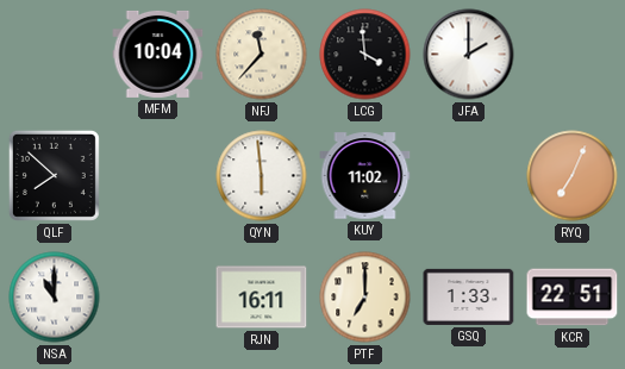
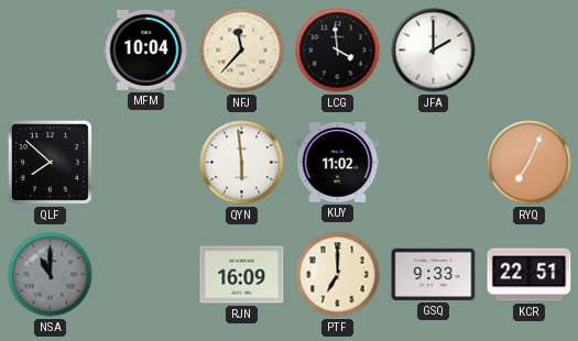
NSA dial: white -> grey (51, 275)
RJN: 16:11 -> 16:09 (242, 275)
GSQ: 1:33 -> 9:33 (434, 274)
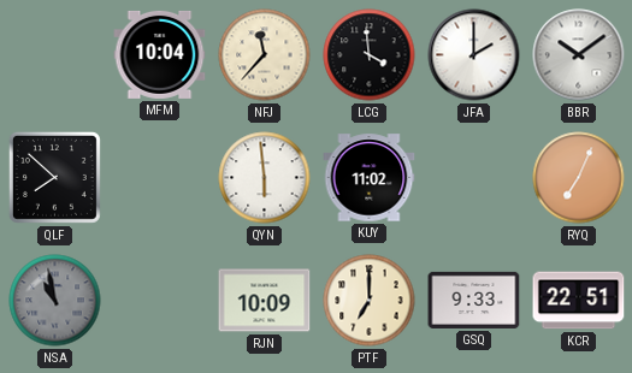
BBR: none -> 10:09 (579, 55)
NSA: 11:00 -> 10:58 (55, 301)
RJN: 16:09 -> 10:09 (265, 301)
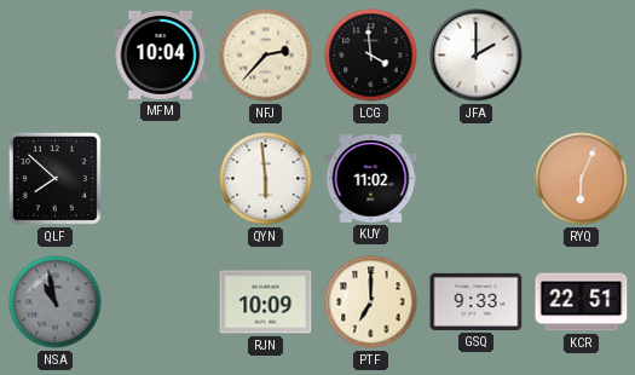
NFJ: 11:37 -> 2:37 (266, 56)
BBR: 10:09 -> none (579, 55)
RYQ: 7:04 -> 6:04 (582, 179)
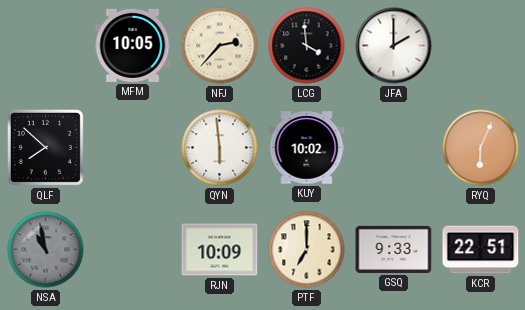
MFM: 10:04 -> 10:05 (133, 45)
KUY: 11:02 -> 10:02 (307, 148)
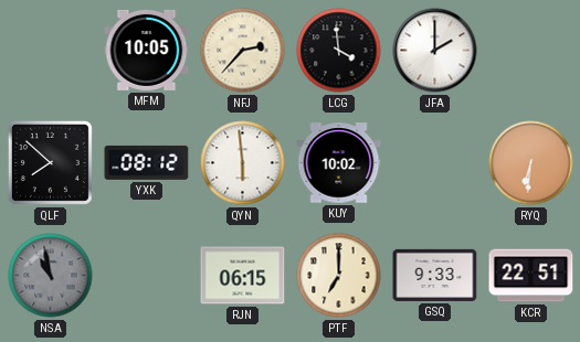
YXK: none -> 08:12 (147, 162)
RYQ: 6:04 -> 6:31 (531, 163)
RJN: 10:09 -> 06:15 (243, 276)
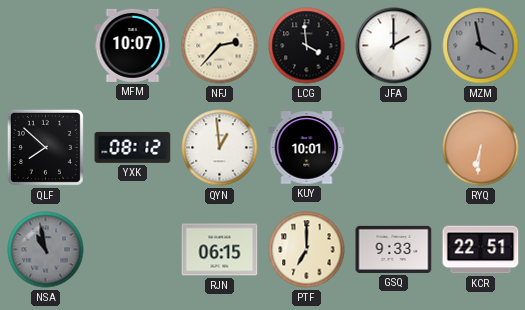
MFM: 10:05 -> 10:07 (133, 45)
MZM: none -> 3:58 (481, 46)
QYN: 5:59 -> 12:59 (220, 148)
KUY: 10:02 -> 10:01 (307, 148)
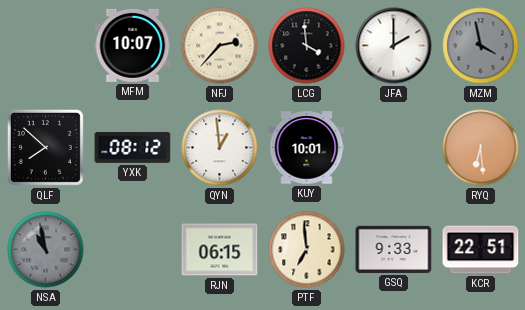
RYQ: 6:31 -> 6:29 (481, 148)
PTF: 7:00 -> 6:59 (307, 250)
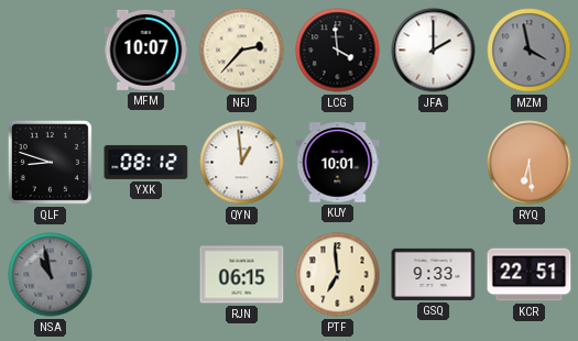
QLF: 7:52 -> 8:48 (50, 162)
